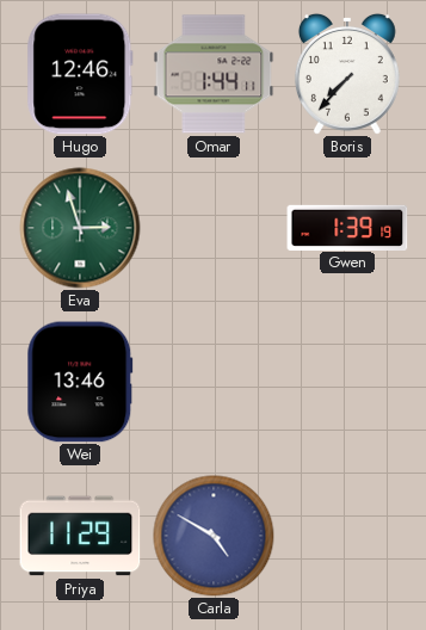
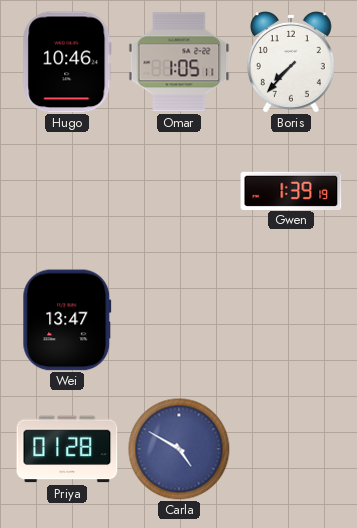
Hugo: 12:46 -> 10:46 (67, 62)
Omar: 1:44 -> 1:05 (179, 62)
Eva: 2:57 -> none (80, 228)
Wei: 13:46 -> 13:47 (67, 320)
Priya: 11:29 -> 01:28 (67, 449)
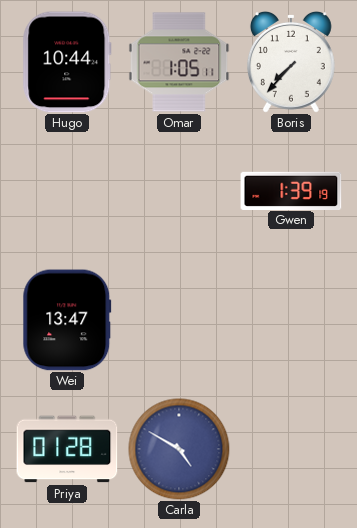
Hugo: 10:46 -> 10:44 (67, 62)
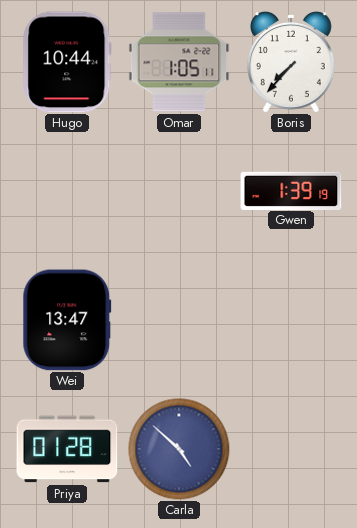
Carla: 4:50 -> 4:52 (179, 449)
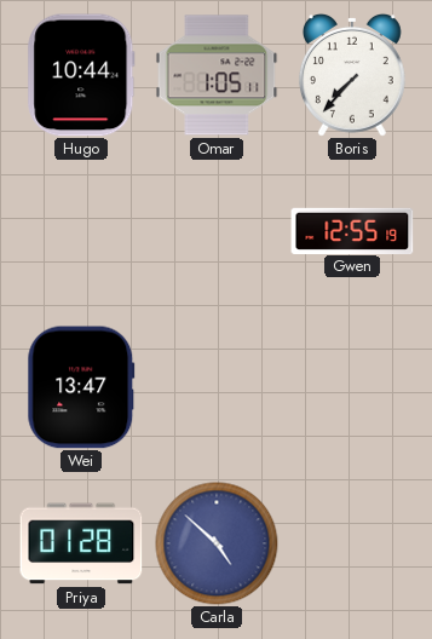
Gwen: 1:39 -> 12:55 (352, 230)
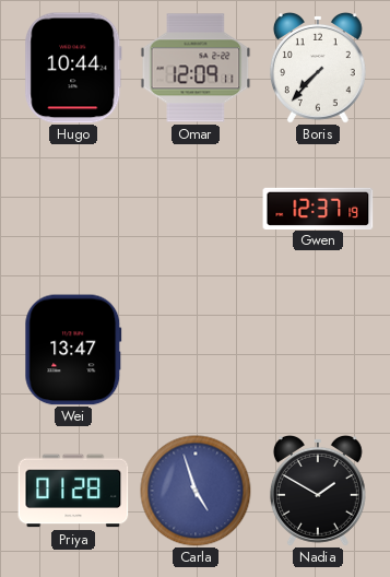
Omar: 1:05 -> 12:09 (196, 68)
Gwen: 12:55 -> 12:37 (318, 208)
Carla: 4:52 -> 4:57 (196, 491)
Nadia: none -> 1:50 (318, 491)
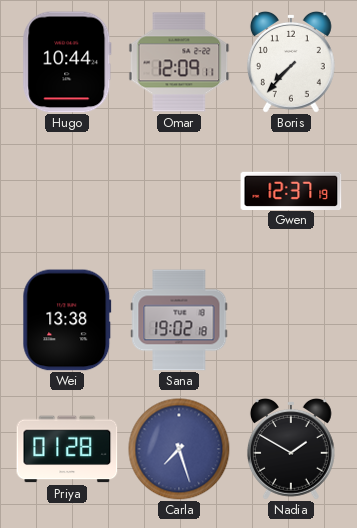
Wei: 13:47 -> 13:38 (67, 320)
Sana: none -> 19:02 (179, 320)
Carla: 4:57 -> 7:27 (179, 449)
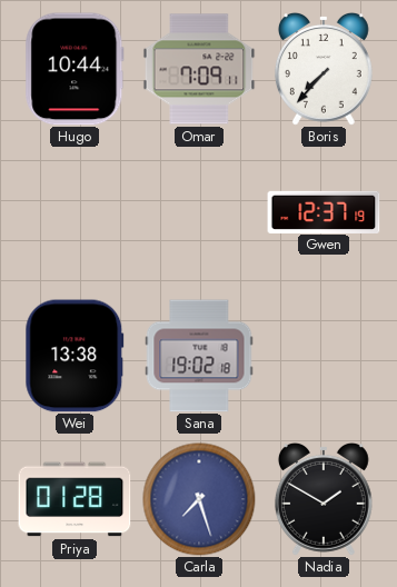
Omar: 12:09 -> 7:09 (199, 69)
